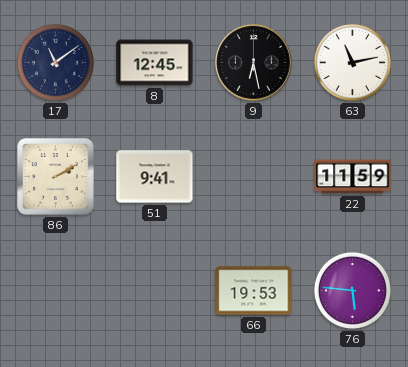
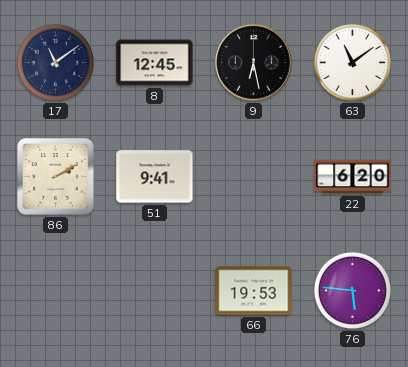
63: 11:13 -> 11:09 (352, 62)
22: 11:59 -> 6:20 (353, 177)
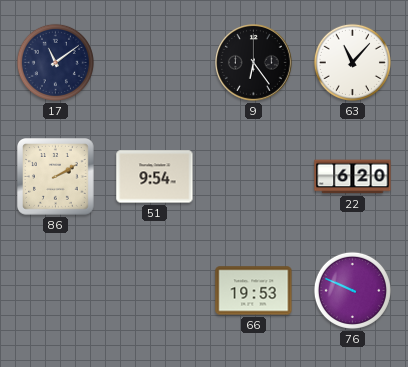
8: 12:45 -> none (155, 63)
9: 6:28 -> 6:24 (254, 63)
63: 11:09 -> 11:07 (352, 62)
51: 9:41 -> 9:54 (155, 177)
76: 5:46 -> 9:49 (352, 290)
